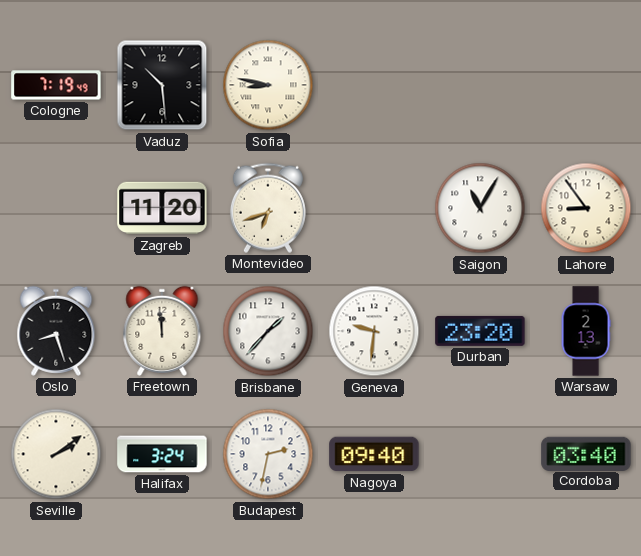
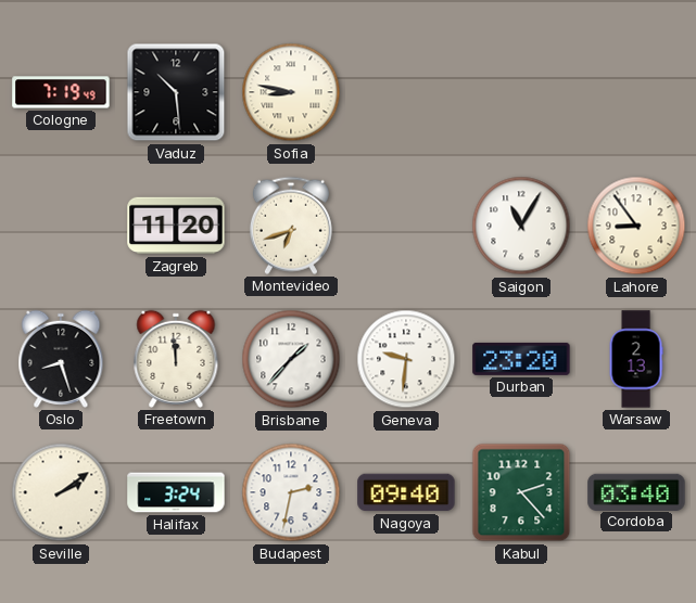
Kabul: none -> 2:23 (521, 492)
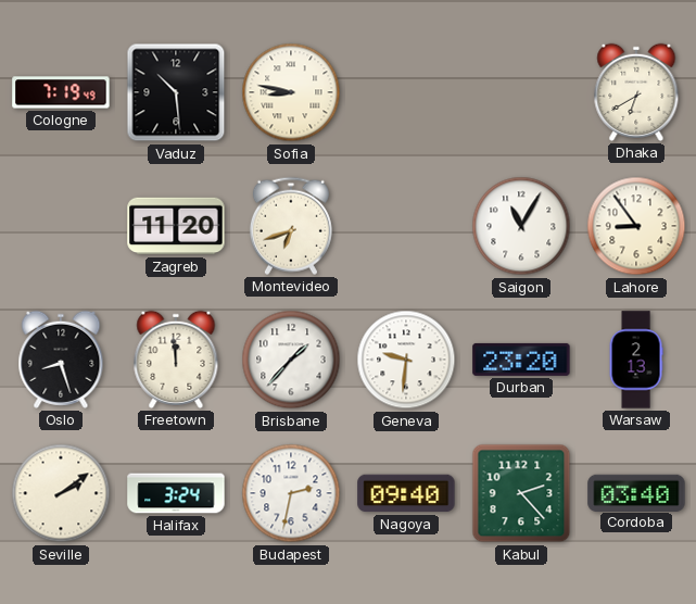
Dhaka: none -> 6:40 (636, 92)
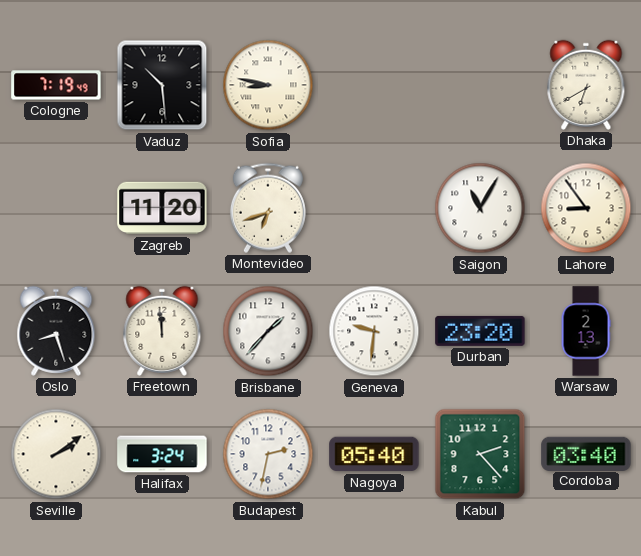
Nagoya: 09:40 -> 05:40 (374, 454)
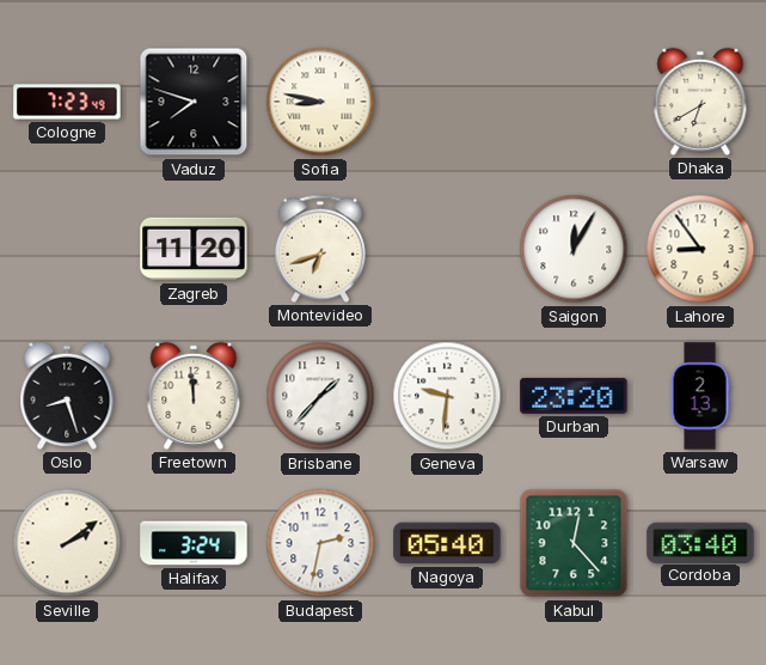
Cologne: 7:19 -> 7:23 (67, 102)
Vaduz: 10:29 -> 7:48 (194, 102)
Saigon: 11:05 -> 12:05 (574, 249)
Kabul: 2:23 -> 12:23 (574, 543)
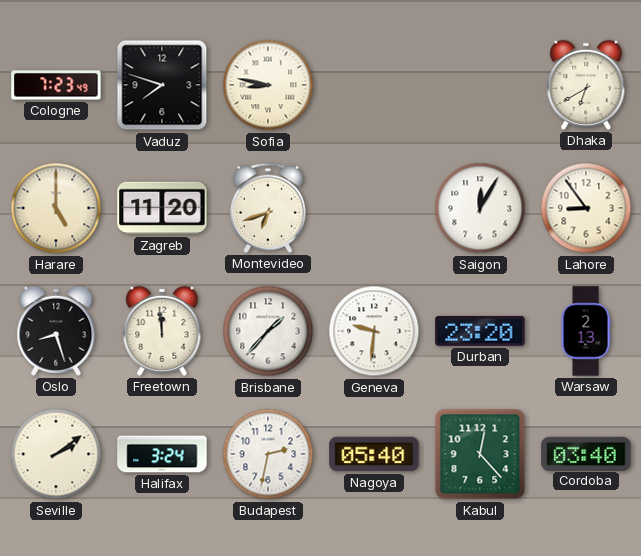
Harare: none -> 5:00 (56, 208)
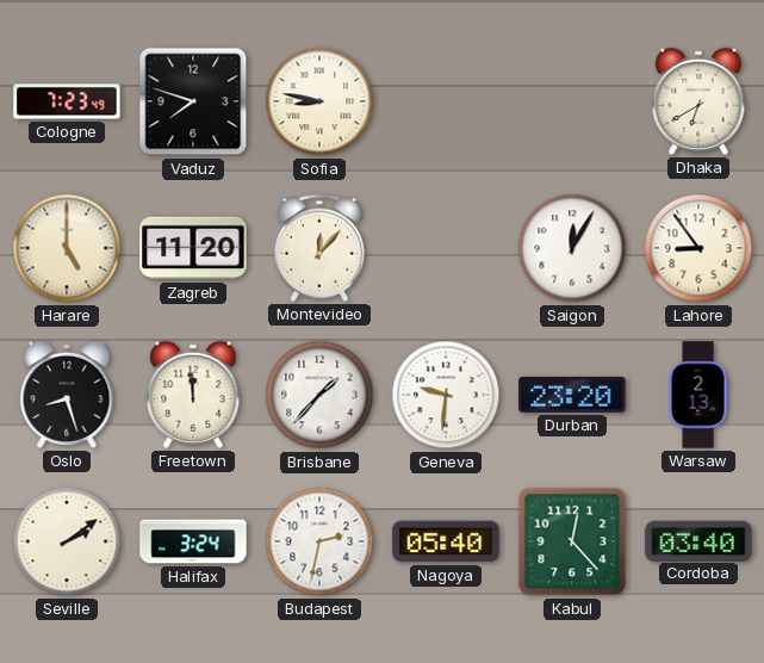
Montevideo: 6:42 -> 12:07 (319, 248)
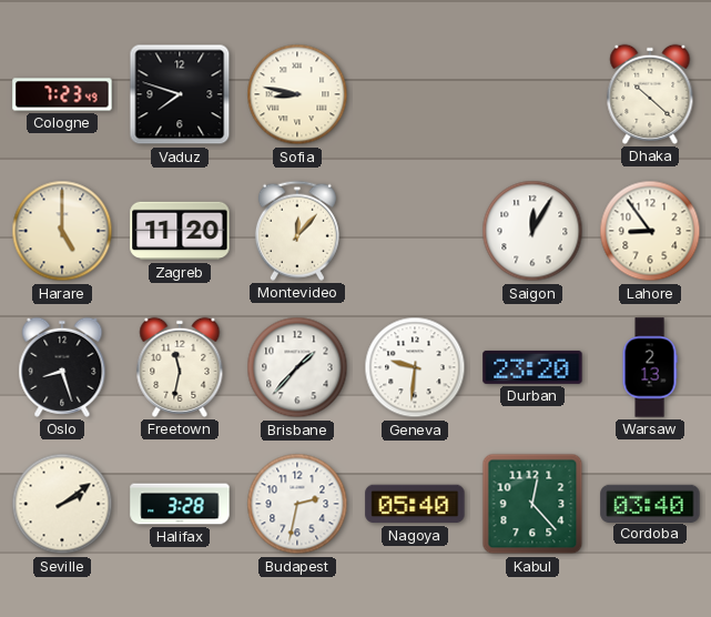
Dhaka: 6:40 -> 10:22 (650, 94)
Freetown: 11:59 -> 11:32 (180, 367)
Halifax: 3:24 -> 3:28 (180, 504)
